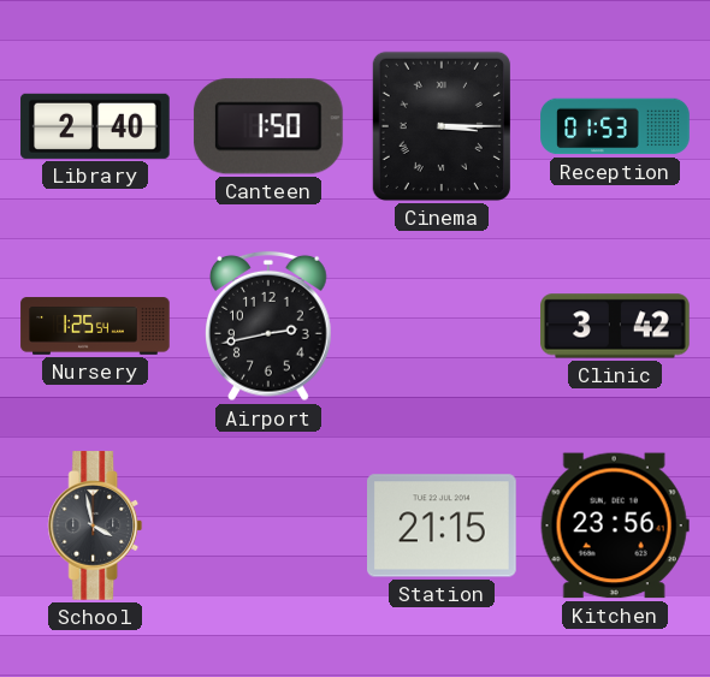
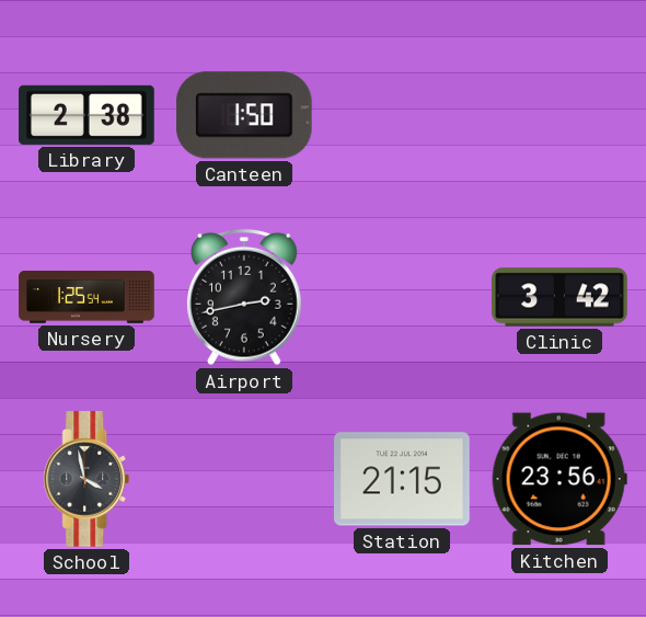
Library: 2:40 -> 2:38 (86, 115)
Cinema: 3:15 -> none (442, 126)
Reception: 01:53 -> none (615, 126)
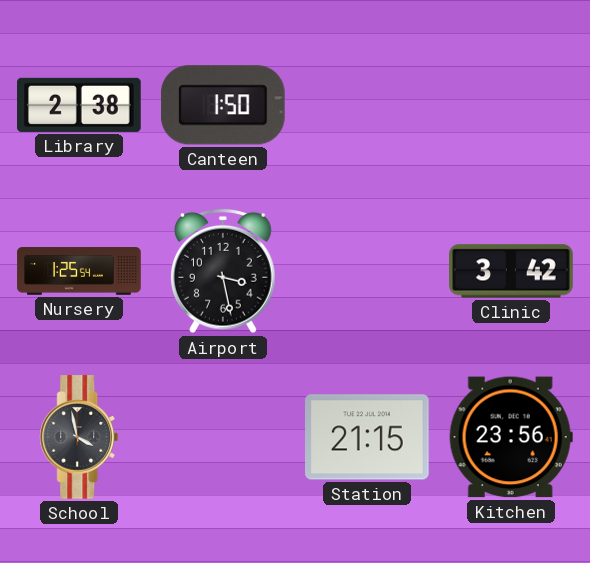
Airport: 2:43 -> 3:28 (224, 271)
